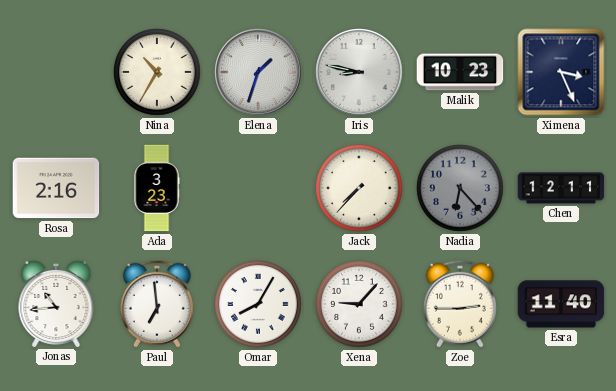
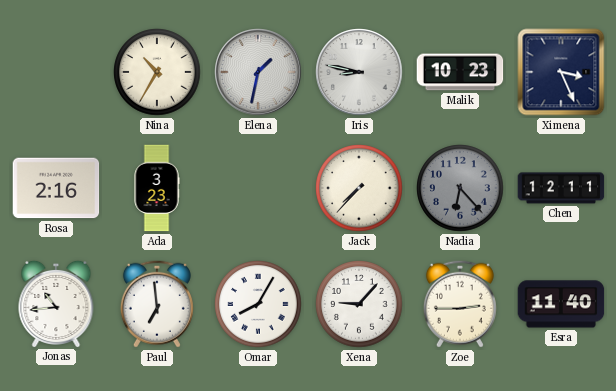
Elena: 1:33 -> 1:32 (258, 72)
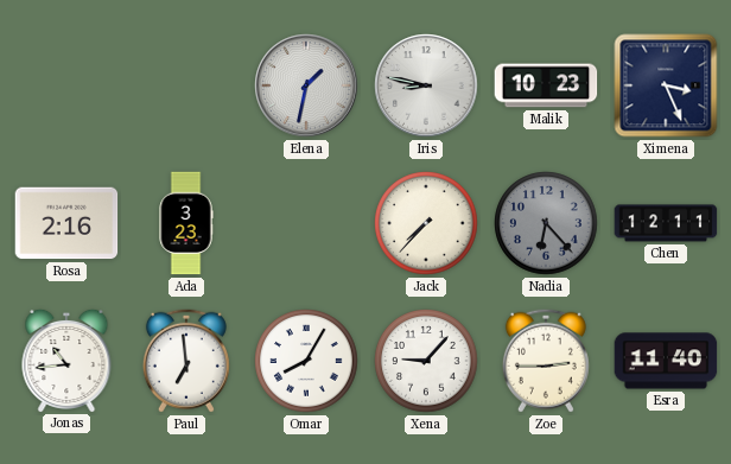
Nina: 10:35 -> none (157, 72)
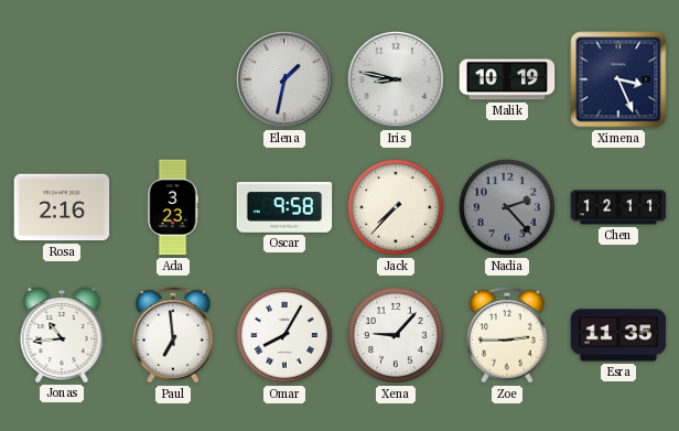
Malik: 10:23 -> 10:19 (507, 79)
Oscar: none -> 9:58 (284, 207)
Nadia: 6:23 -> 2:23 (507, 207)
Esra: 11:40 -> 11:35 (618, 335)
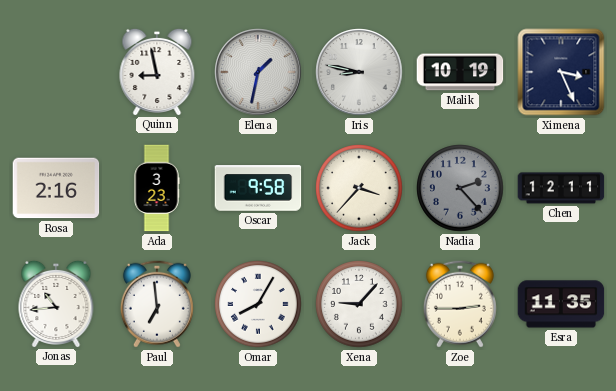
Quinn: none -> 8:58 (157, 71)
Jack: 7:37 -> 3:37 (359, 188)
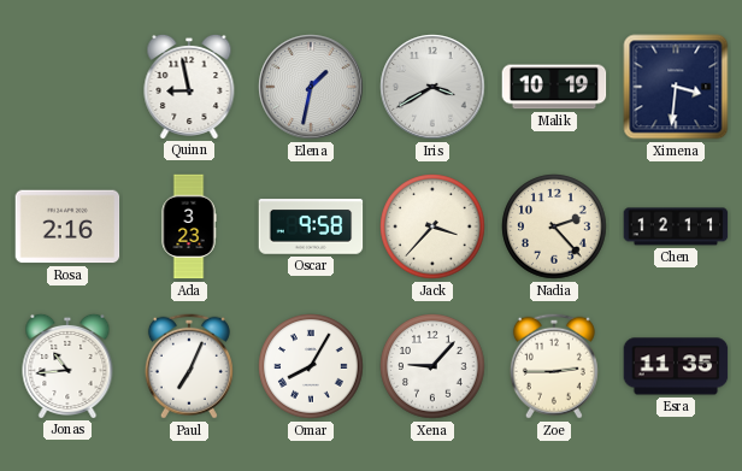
Iris: 8:47 -> 3:40 (432, 87)
Ximena: 3:26 -> 3:31 (676, 87)
Nadia dial: grey -> cream (554, 226)
Paul: 6:59 -> 7:04 (189, 366)
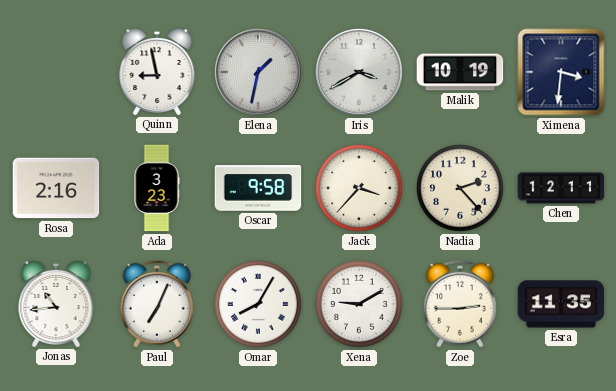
Xena: 9:07 -> 9:10 (359, 304)
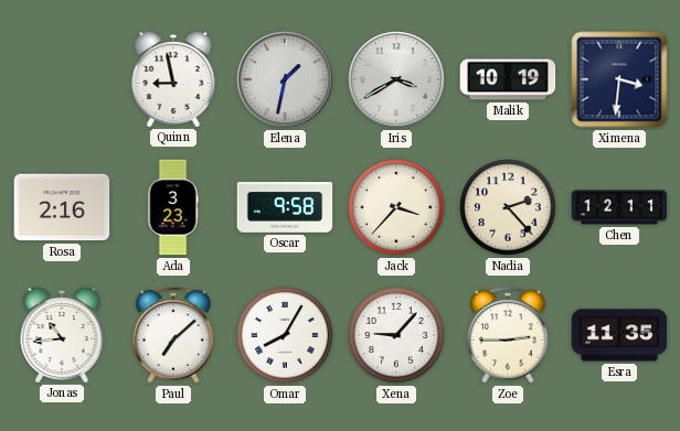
Paul: 7:04 -> 7:08 (173, 335)
Xena: 9:10 -> 9:07 (396, 335)
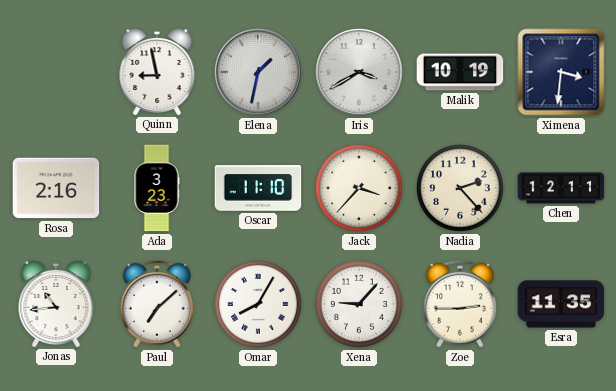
Oscar: 9:58 -> 11:10 (258, 188)
